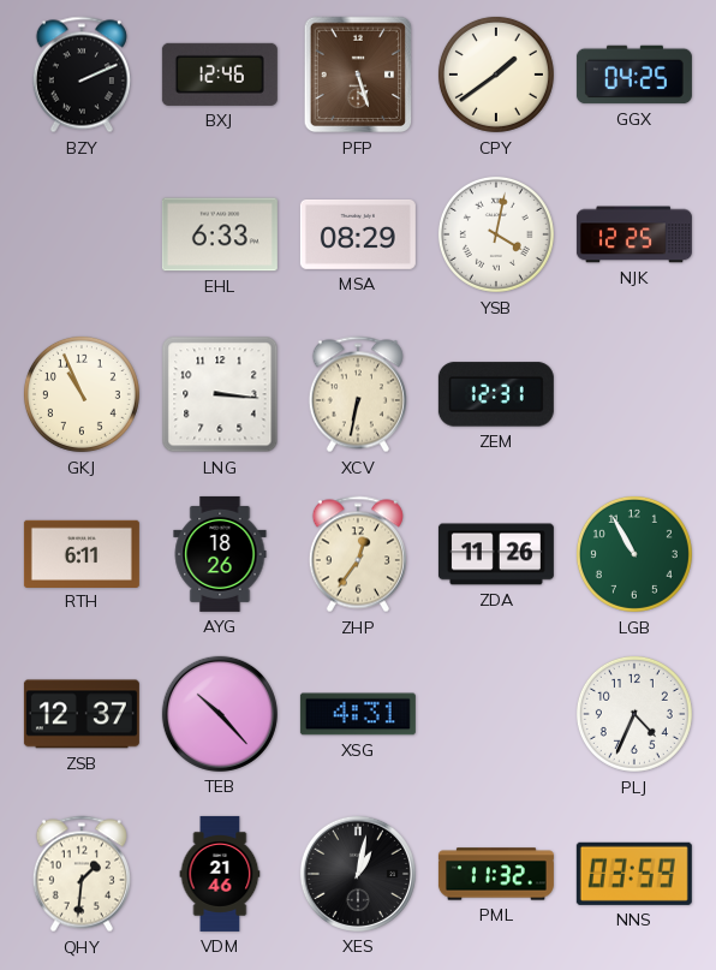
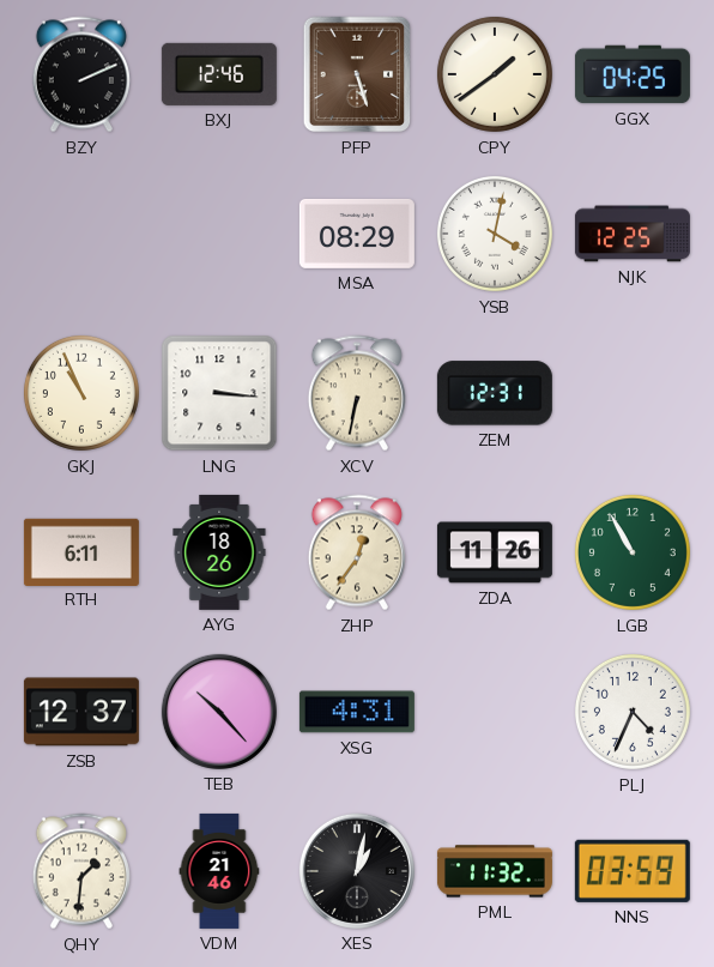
EHL: 6:33 -> none (220, 234)
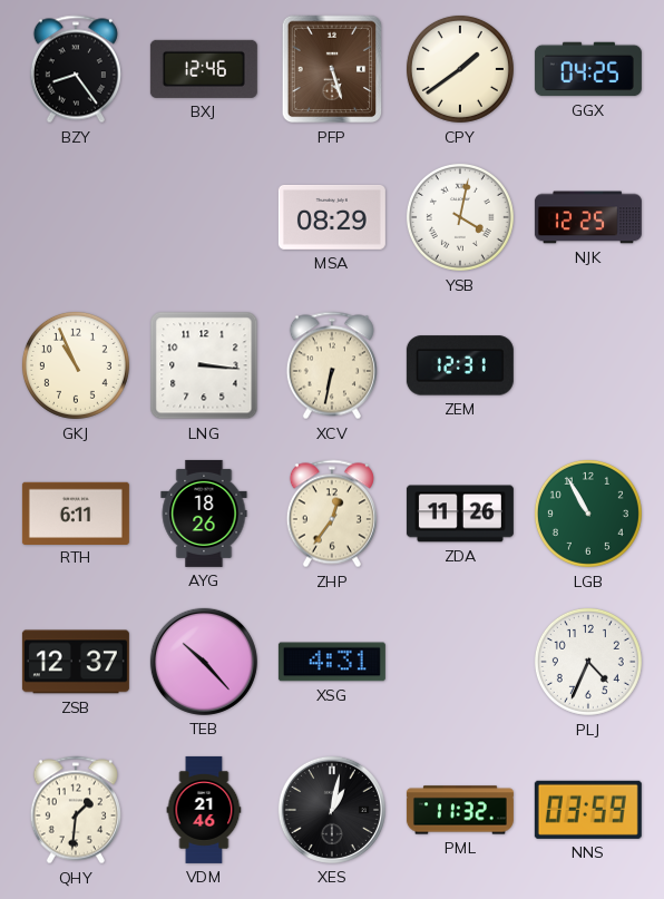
BZY: 2:11 -> 8:24 (76, 69)
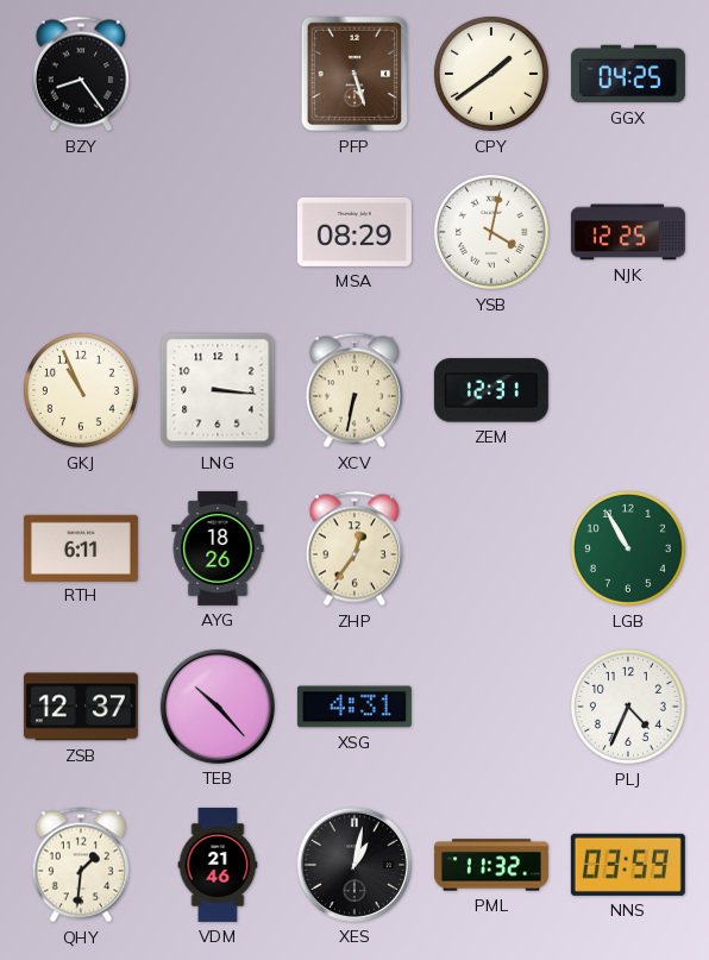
BXJ: 12:46 -> none (204, 69)
ZDA: 11:26 -> none (460, 514)
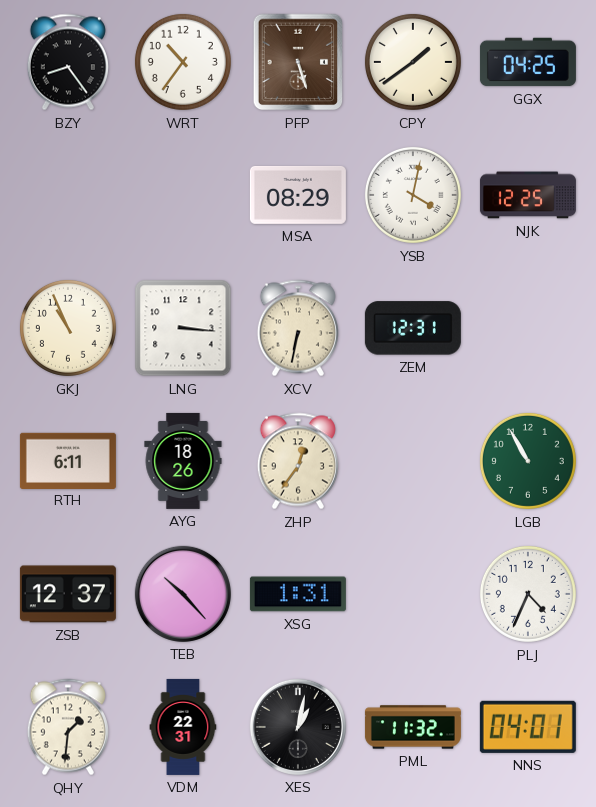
WRT: none -> 10:36 (183, 62)
XSG: 4:31 -> 1:31 (298, 594)
VDM: 21:46 -> 22:31 (183, 727)
NNS: 03:59 -> 04:01 (528, 727)
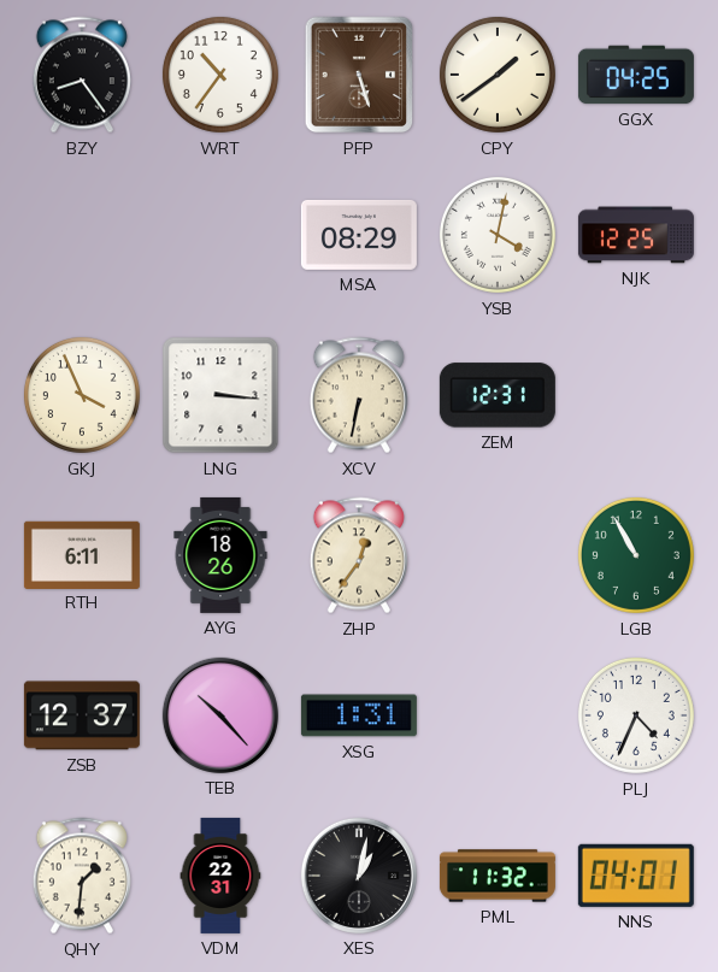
GKJ: 10:56 -> 3:56 (82, 395)
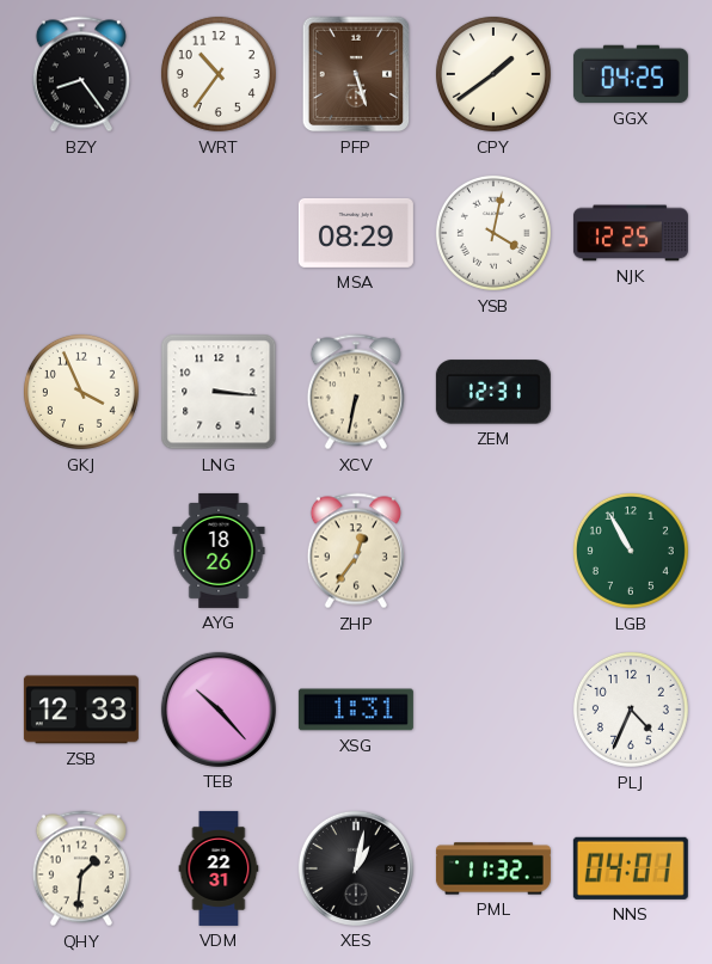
RTH: 6:11 -> none (82, 554)
ZSB: 12:37 -> 12:33 (81, 710)
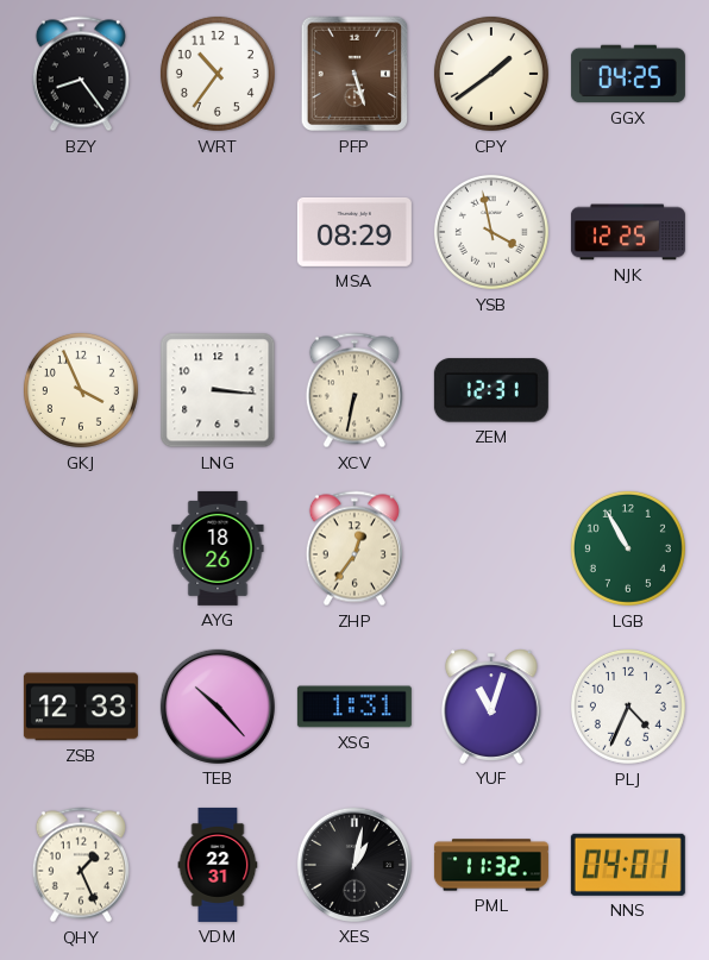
YSB: 4:02 -> 3:58 (491, 232)
YUF: none -> 11:03 (492, 707)
QHY: 1:31 -> 1:26 (81, 865)
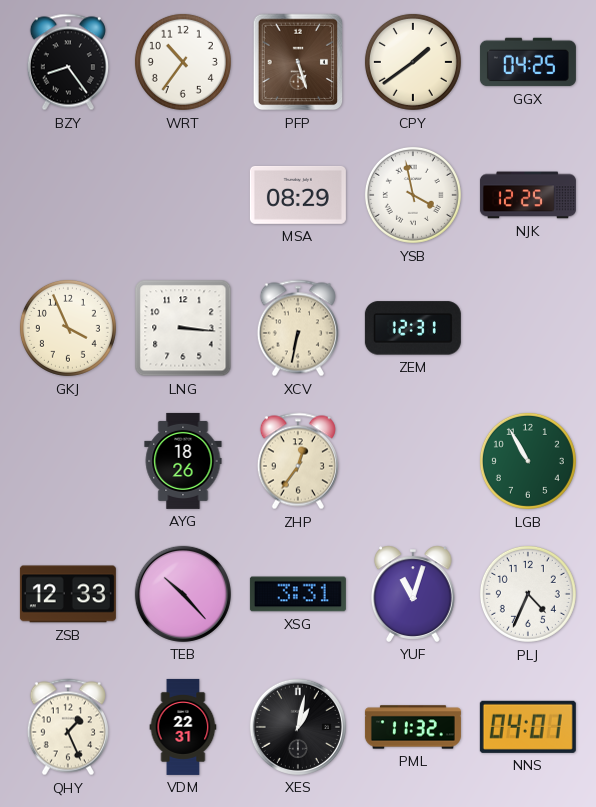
XSG: 1:31 -> 3:31 (298, 594)
